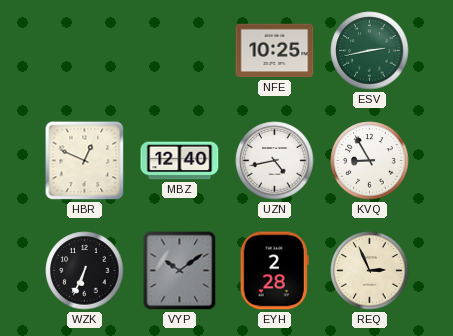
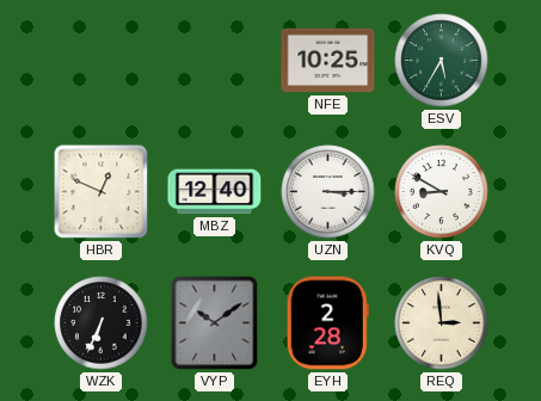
ESV: 2:43 -> 5:35 (442, 61)
UZN: 4:43 -> 3:15 (328, 192)
KVQ: 8:55 -> 8:50 (442, 192)
REQ: 2:56 -> 2:59 (442, 323)
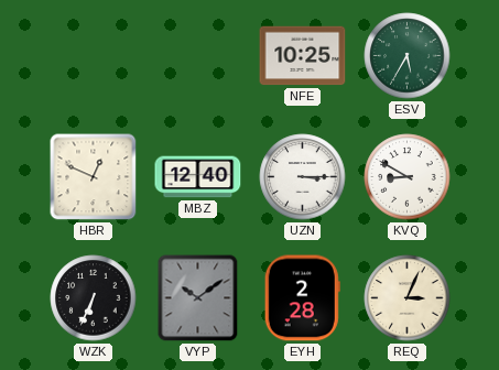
REQ: 2:59 -> 3:04 (408, 298)
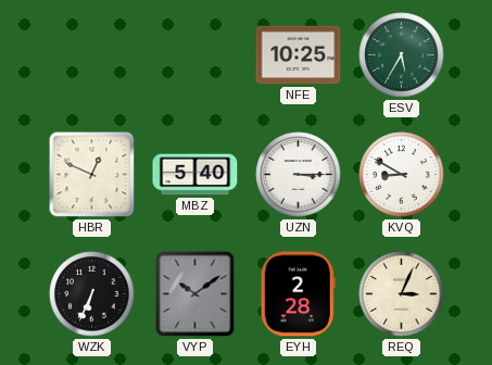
MBZ: 12:40 -> 5:40 (195, 175)
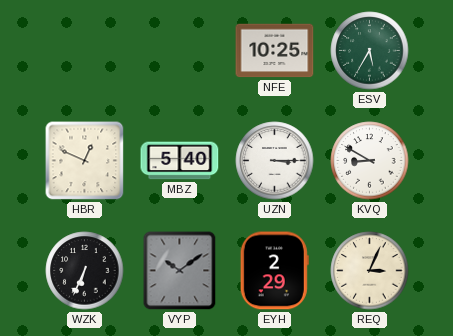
EYH: 2:28 -> 2:29 (274, 271)
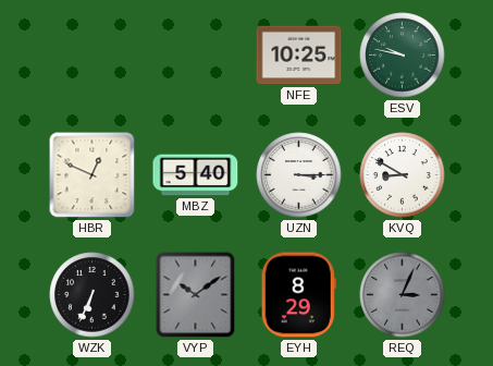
ESV: 5:35 -> 9:47 (403, 56)
EYH: 2:29 -> 8:29 (298, 295)
REQ dial: cream -> grey (403, 295)
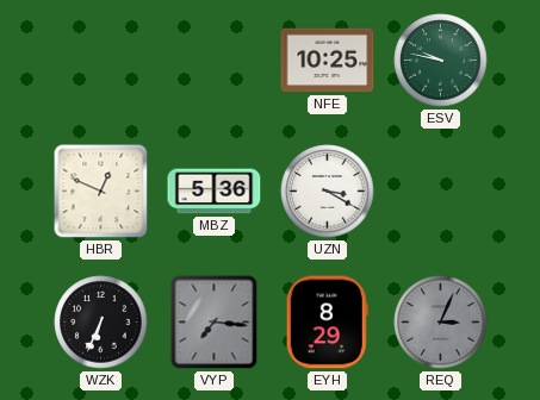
MBZ: 5:40 -> 5:36 (215, 192)
UZN: 3:15 -> 3:20 (328, 192)
KVQ: 8:50 -> none (403, 175)
VYP: 10:09 -> 7:16 (215, 323)
